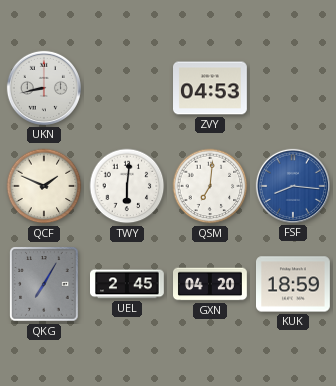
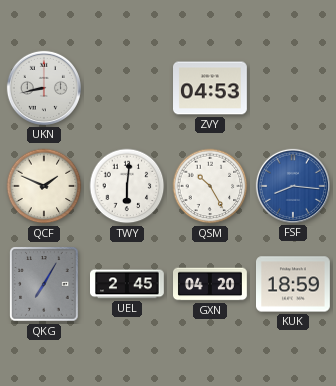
QSM: 7:01 -> 10:25 (210, 186)
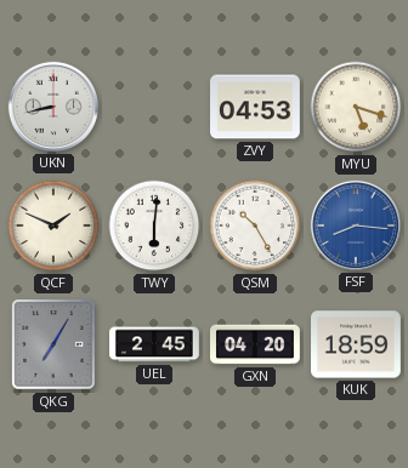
MYU: none -> 5:18 (356, 107)
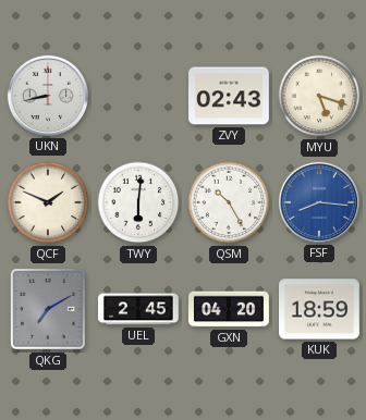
ZVY: 04:53 -> 02:43 (230, 96)
QKG: 7:05 -> 7:10 (48, 309)
